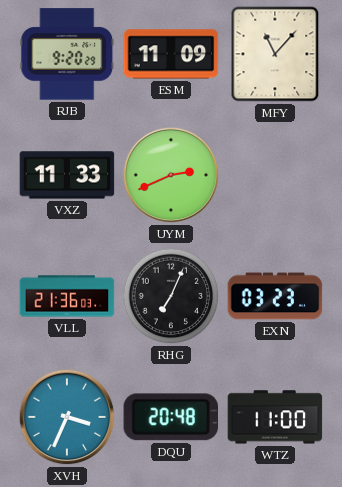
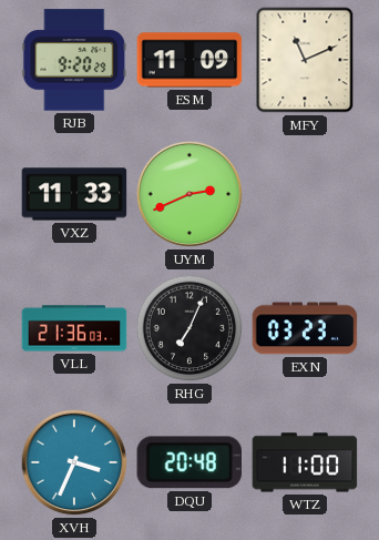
MFY: 11:07 -> 11:11 (305, 60)
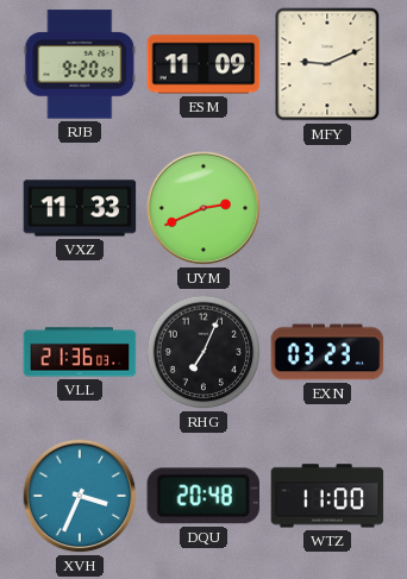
MFY: 11:11 -> 9:11 (327, 64)
